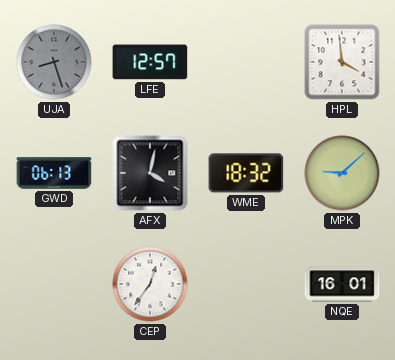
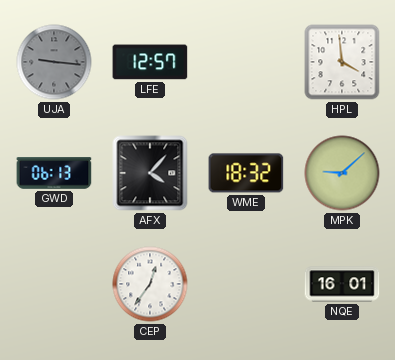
UJA: 8:27 -> 9:16 (54, 62)
AFX: 4:02 -> 4:07 (150, 173)
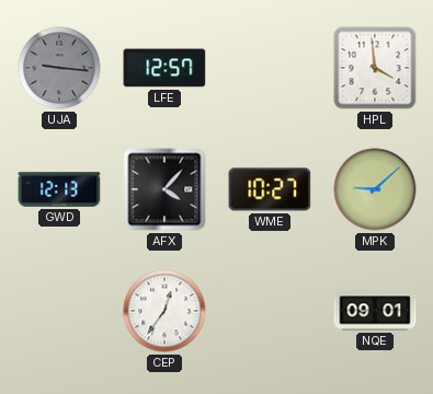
GWD: 06:13 -> 12:13 (59, 189)
WME: 18:32 -> 10:27 (270, 189)
NQE: 16:01 -> 09:01 (375, 311)
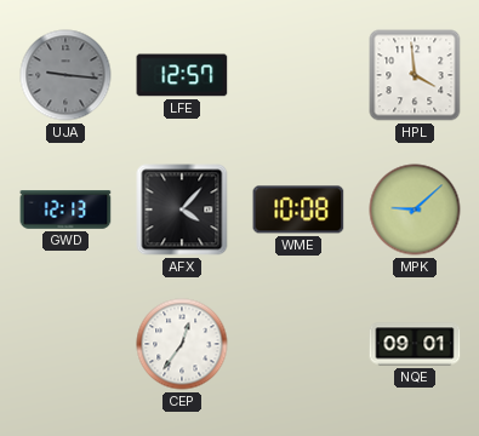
WME: 10:27 -> 10:08 (298, 210)
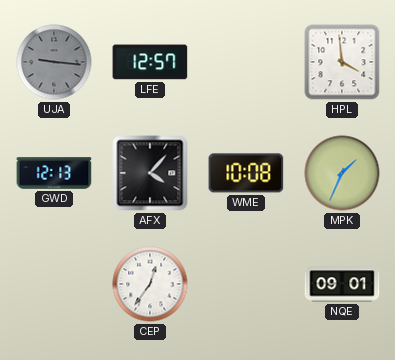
MPK: 9:08 -> 1:34 (342, 173)
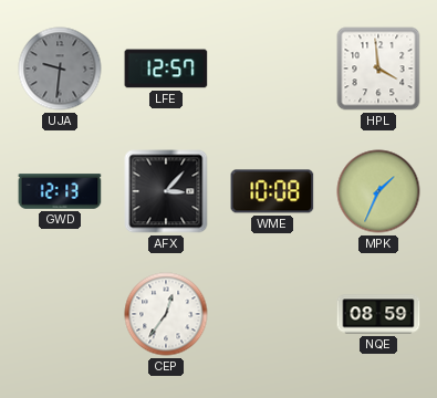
UJA: 9:16 -> 9:31 (60, 69)
AFX: 4:07 -> 3:07 (166, 191)
NQE: 09:01 -> 08:59 (378, 314)
